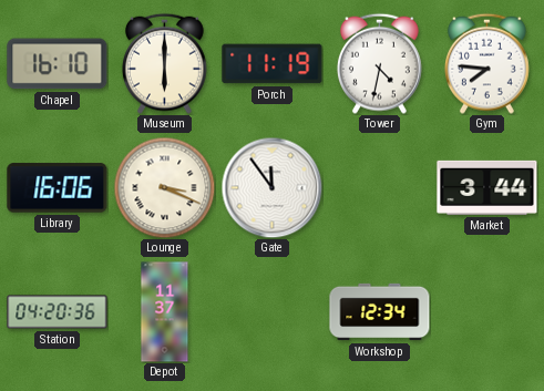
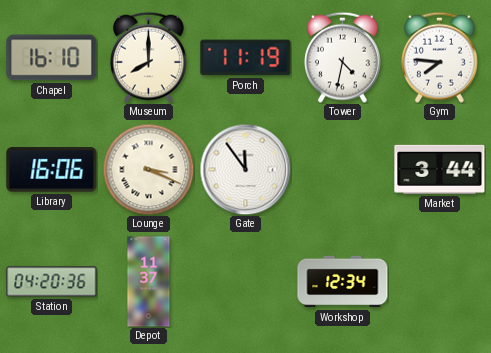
Museum: 6:00 -> 8:00 (148, 57)
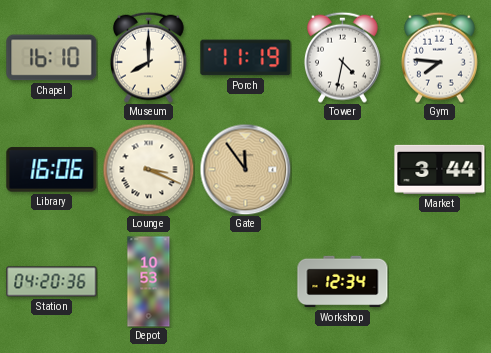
Gate dial: white -> champagne (245, 169)
Depot: 11:37 -> 10:53 (149, 282)
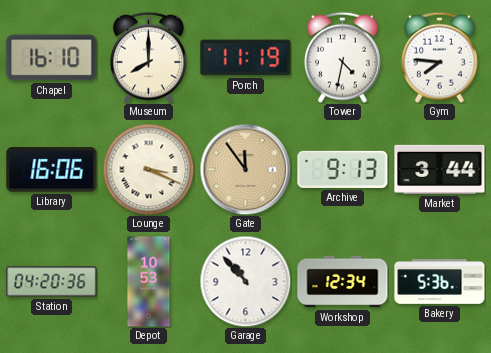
Archive: none -> 9:13 (343, 169)
Garage: none -> 10:53 (245, 281)
Bakery: none -> 5:36 (440, 282)
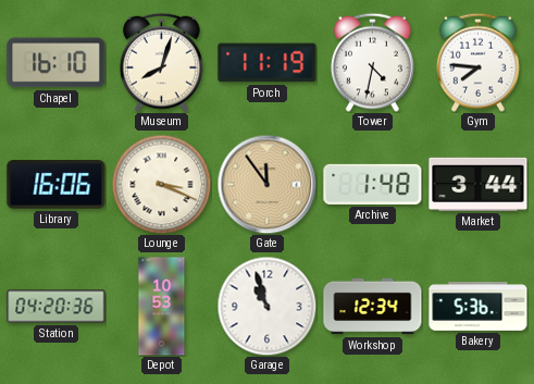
Museum: 8:00 -> 8:03 (161, 62)
Archive: 9:13 -> 1:48 (373, 184)
Garage: 10:53 -> 10:57 (266, 306)
